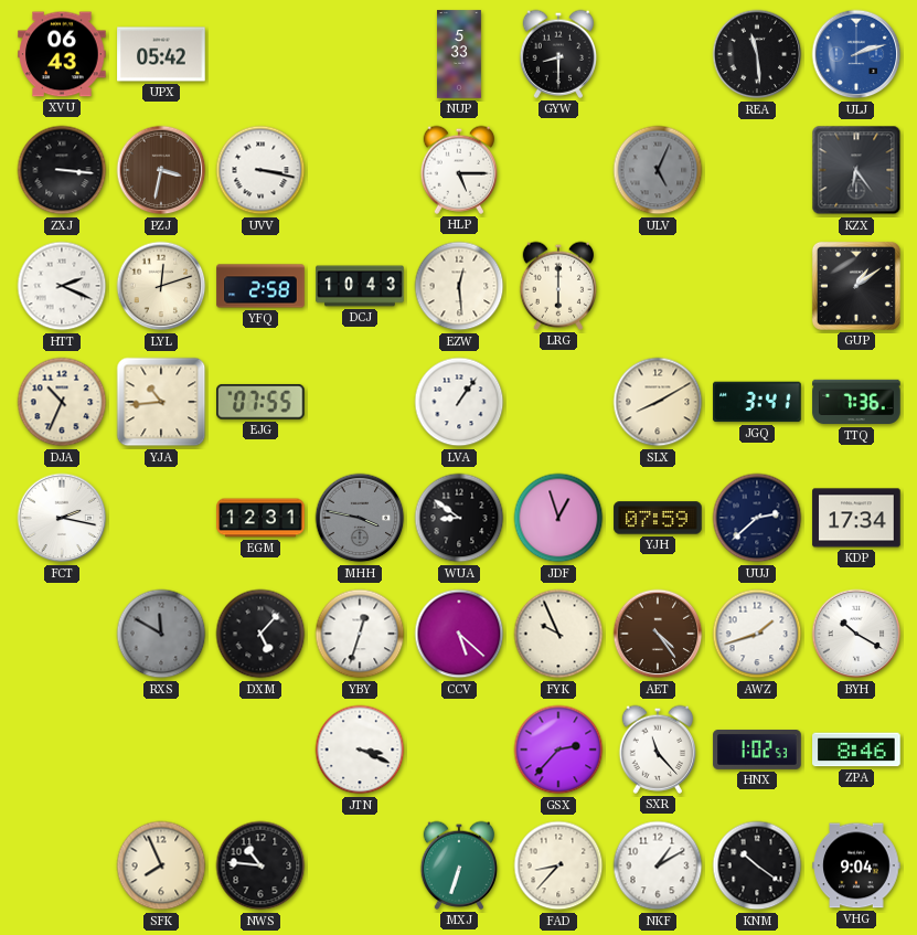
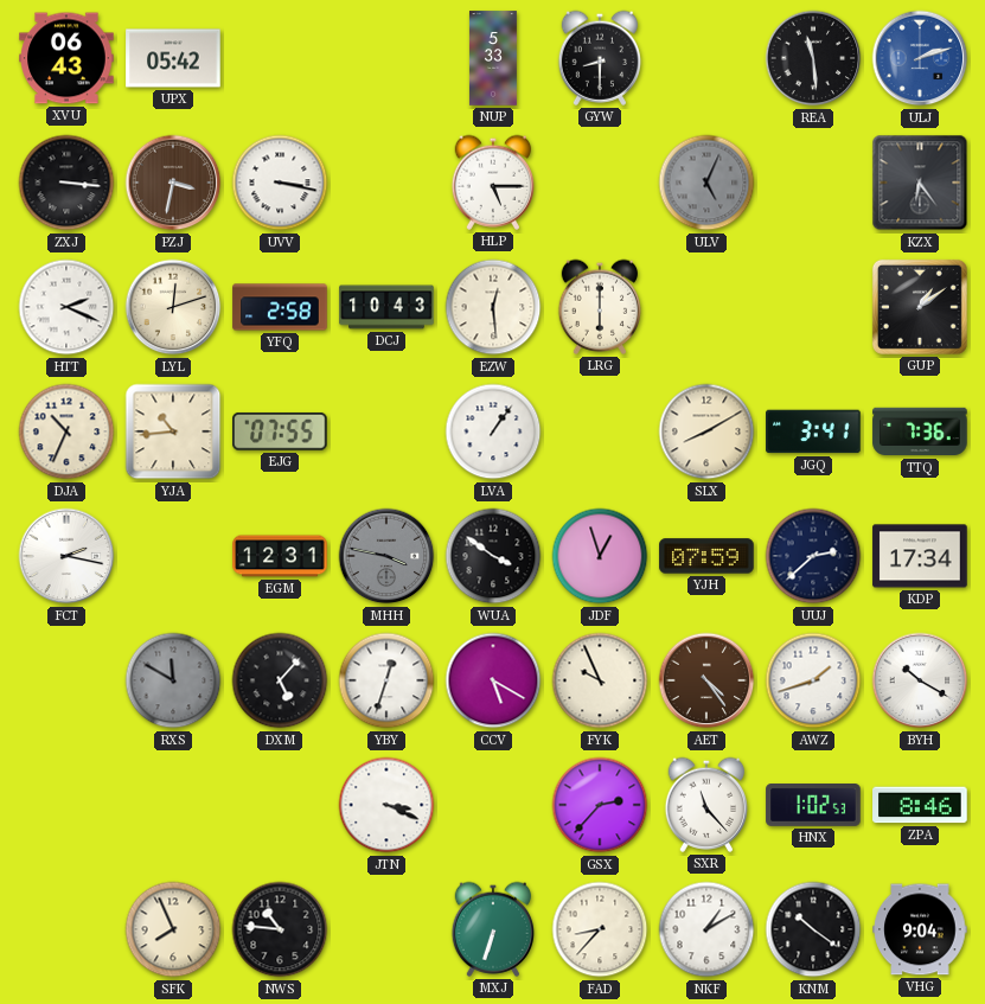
WUA: 8:51 -> 3:51 (493, 556)
CCV: 5:22 -> 5:20 (493, 680)
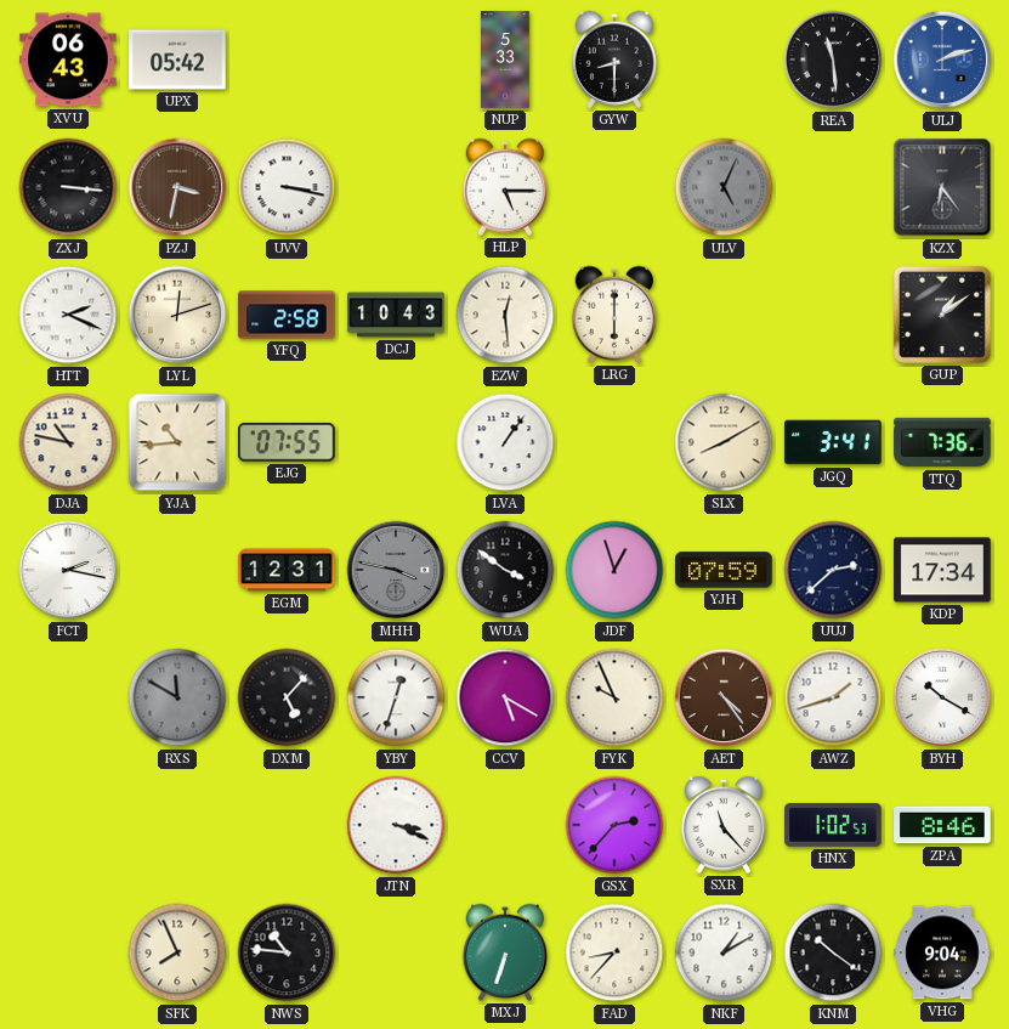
DJA: 10:34 -> 10:47 (68, 442)
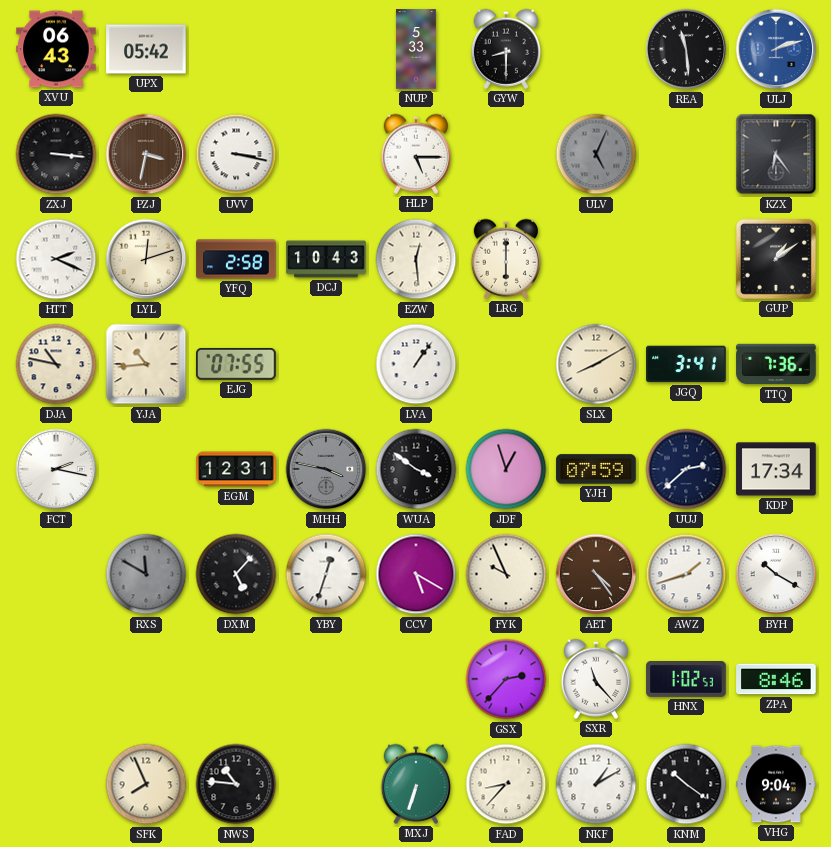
JTN: 3:19 -> none (396, 825)
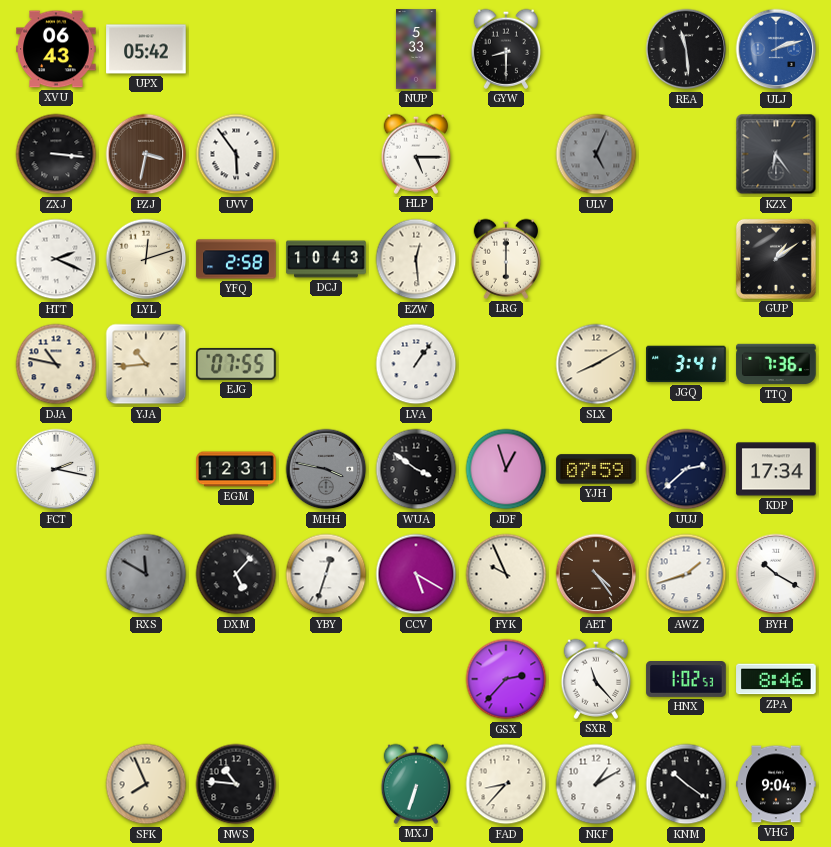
UVV: 3:17 -> 5:54 (236, 154)
